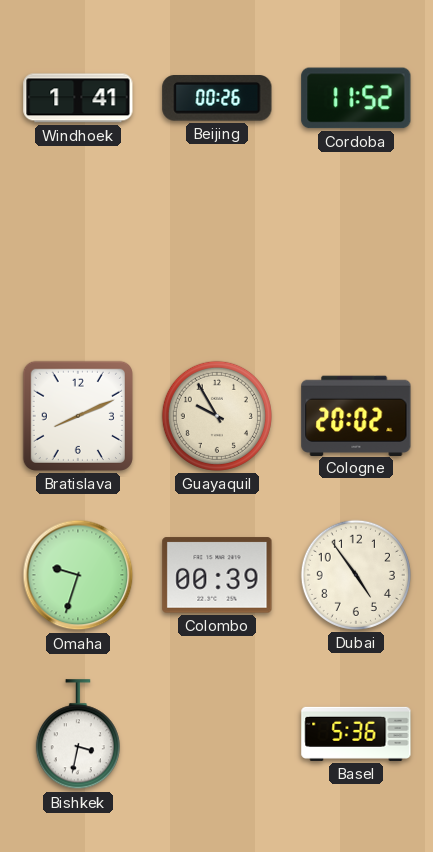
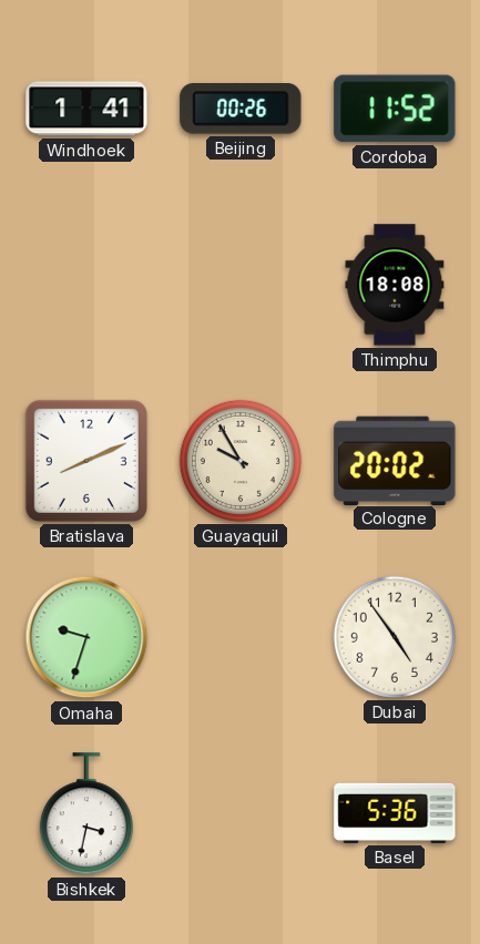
Thimphu: none -> 18:08 (395, 285)
Colombo: 00:39 -> none (217, 575)
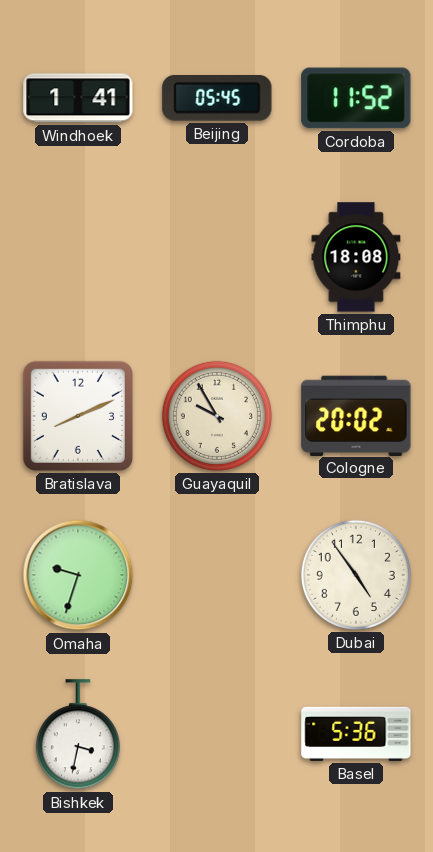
Beijing: 00:26 -> 05:45 (217, 99)
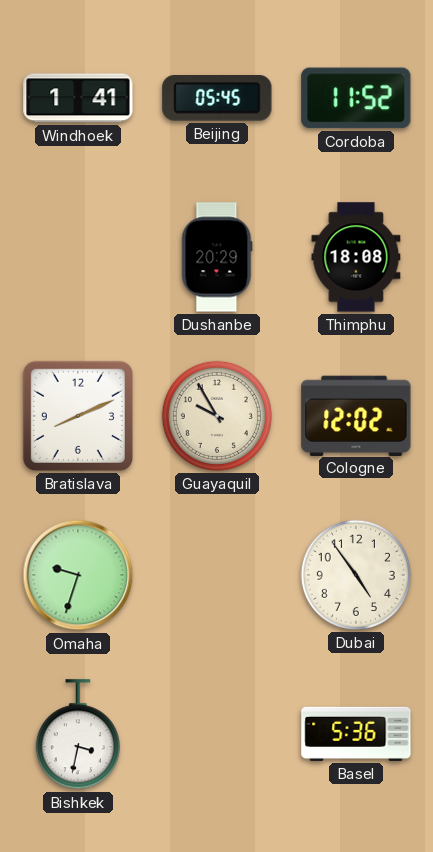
Dushanbe: none -> 20:29 (217, 257)
Cologne: 20:02 -> 12:02 (356, 415)
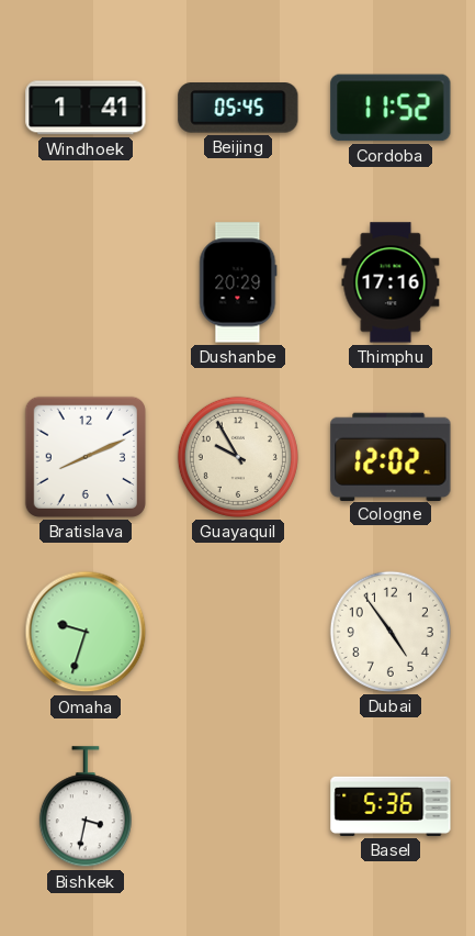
Thimphu: 18:08 -> 17:16 (391, 282)
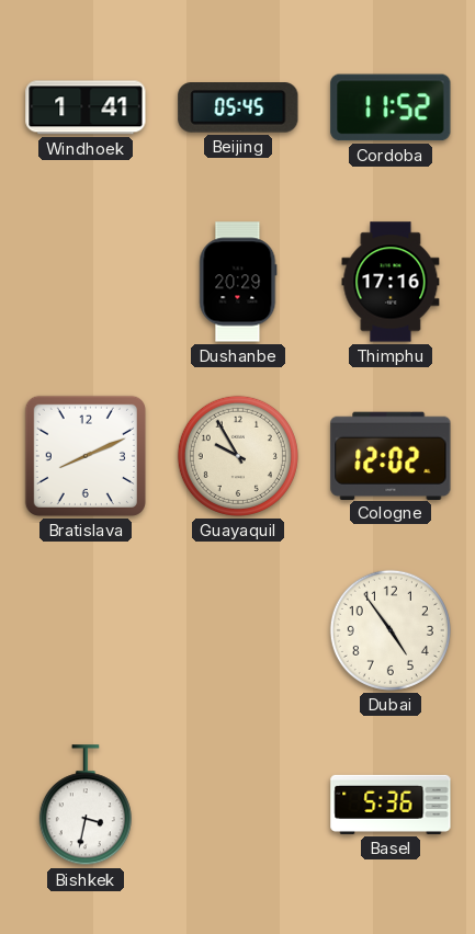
Omaha: 9:33 -> none (86, 632)
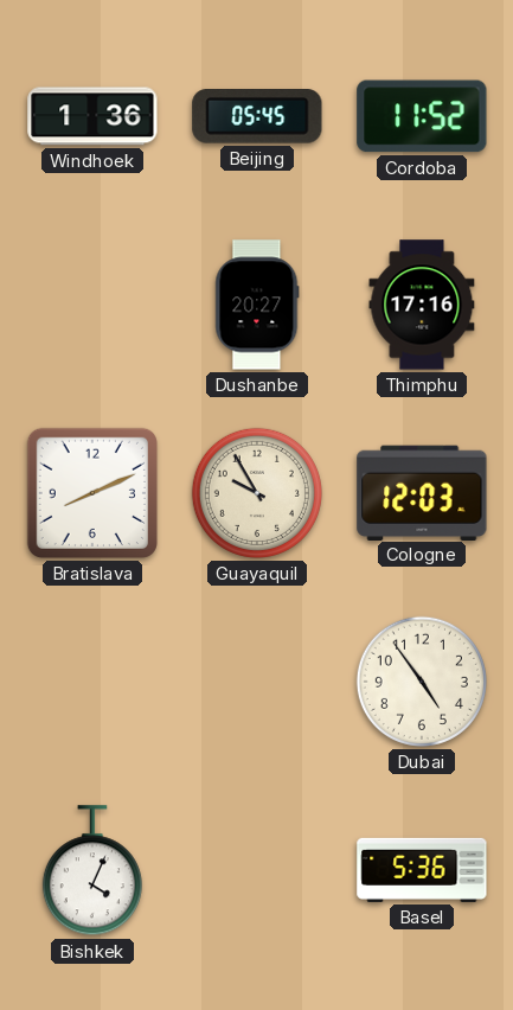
Windhoek: 1:41 -> 1:36 (92, 116)
Dushanbe: 20:29 -> 20:27 (257, 305)
Cologne: 12:02 -> 12:03 (422, 492)
Bishkek: 3:32 -> 4:04 (92, 871)
